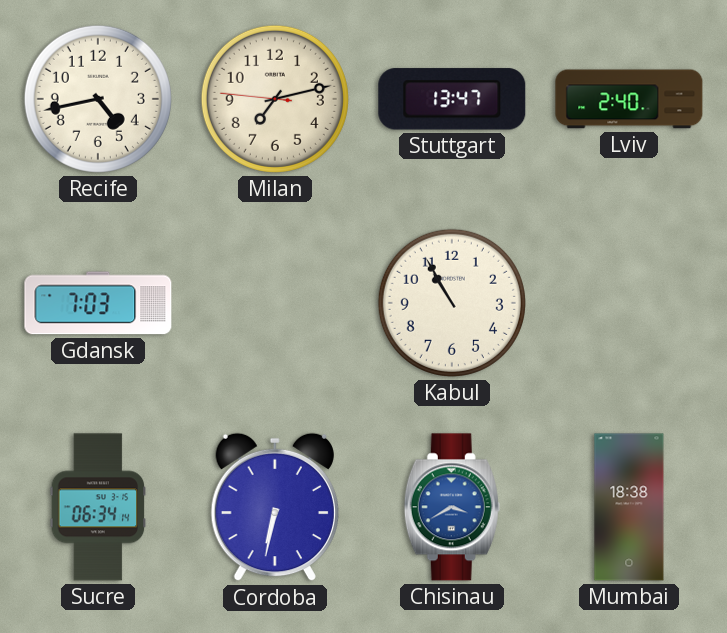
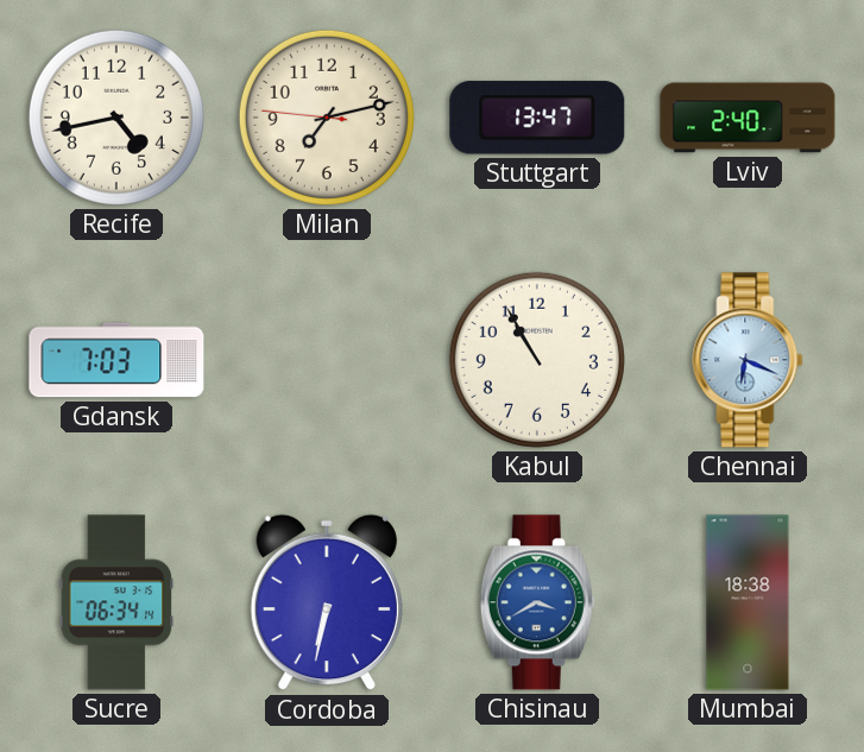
Chennai: none -> 6:19 (748, 360)
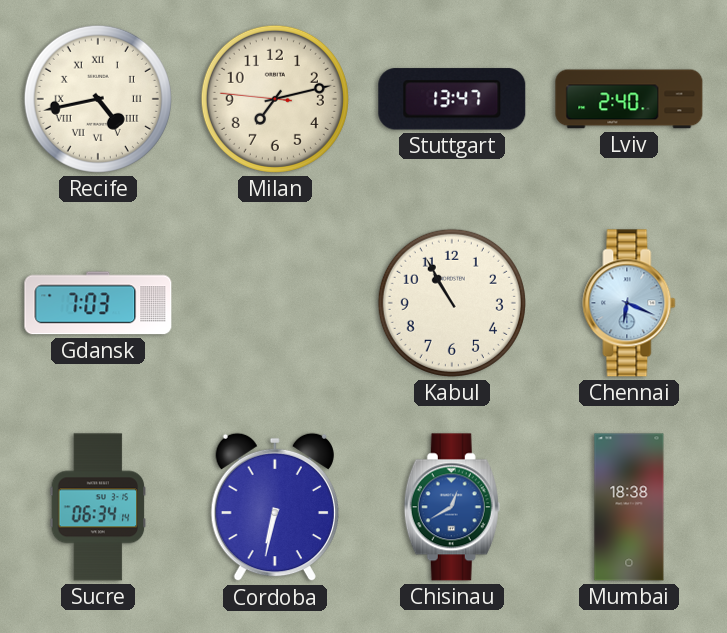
Recife numerals: Arabic -> Roman (98, 99)
Chisinau: 3:40 -> 12:40 (452, 507)
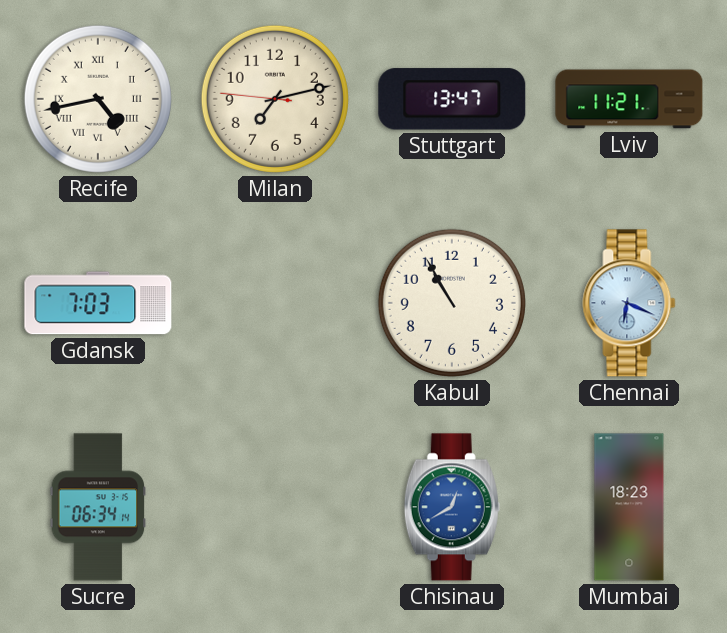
Lviv: 2:40 -> 11:21 (629, 99)
Cordoba: 6:32 -> none (275, 507)
Mumbai: 18:38 -> 18:23 (629, 507)
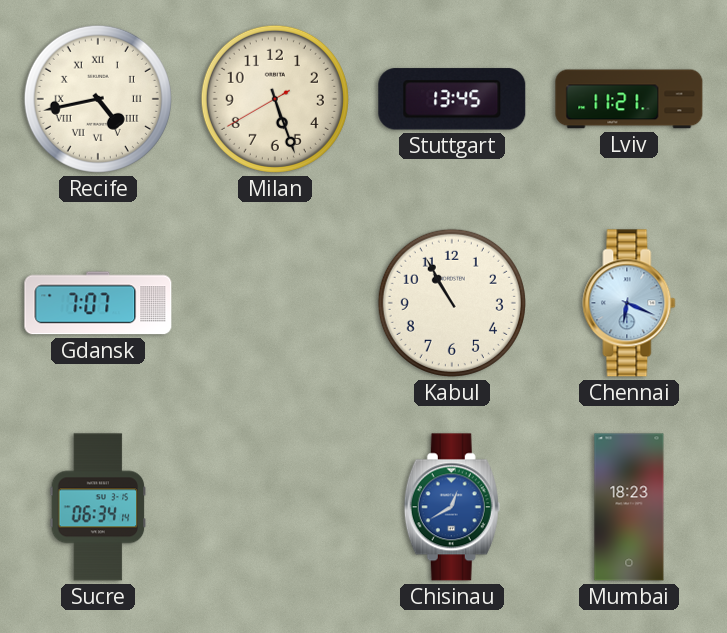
Milan: 7:12 -> 5:26 (275, 99)
Stuttgart: 13:47 -> 13:45 (452, 99)
Gdansk: 7:03 -> 7:07 (98, 303)
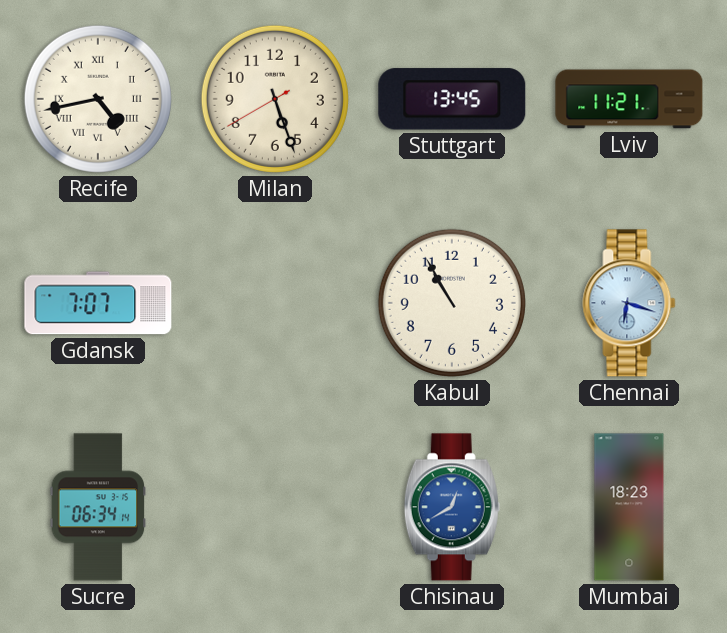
Chennai: 6:19 -> 6:18 (629, 303)
